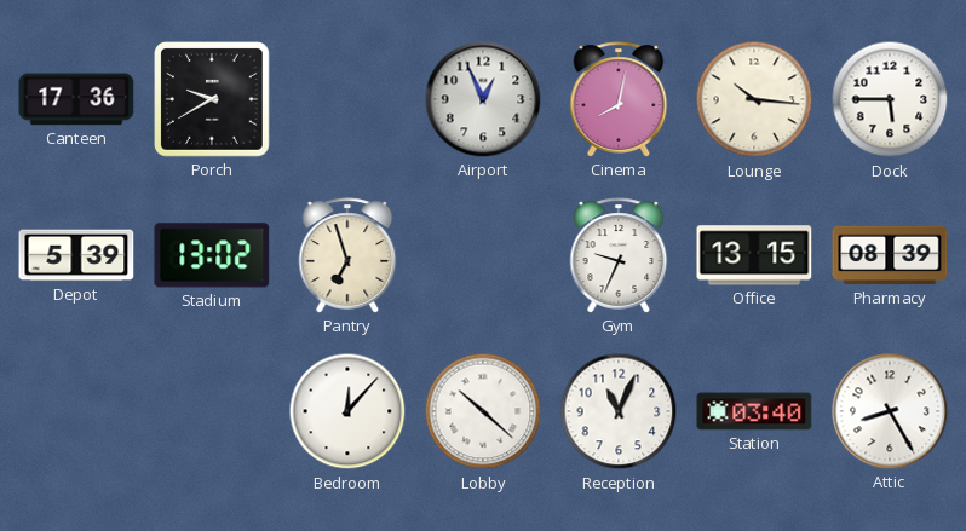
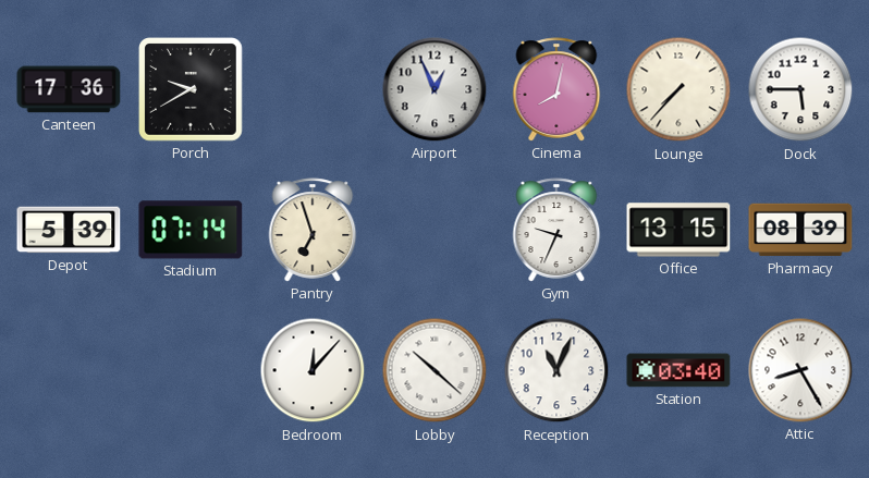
Lounge: 10:16 -> 7:37 (678, 89)
Stadium: 13:02 -> 07:14 (191, 230)
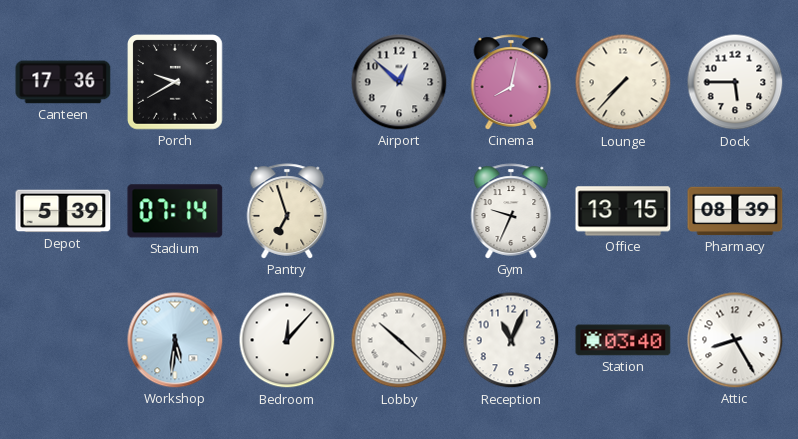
Airport: 12:56 -> 12:52 (399, 82)
Workshop: none -> 5:31 (175, 340)
